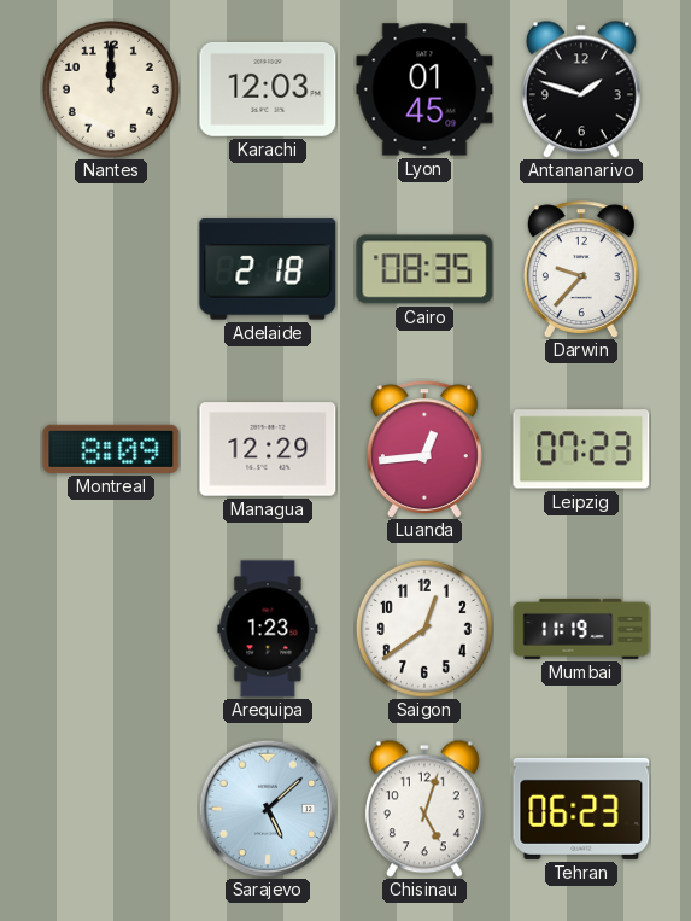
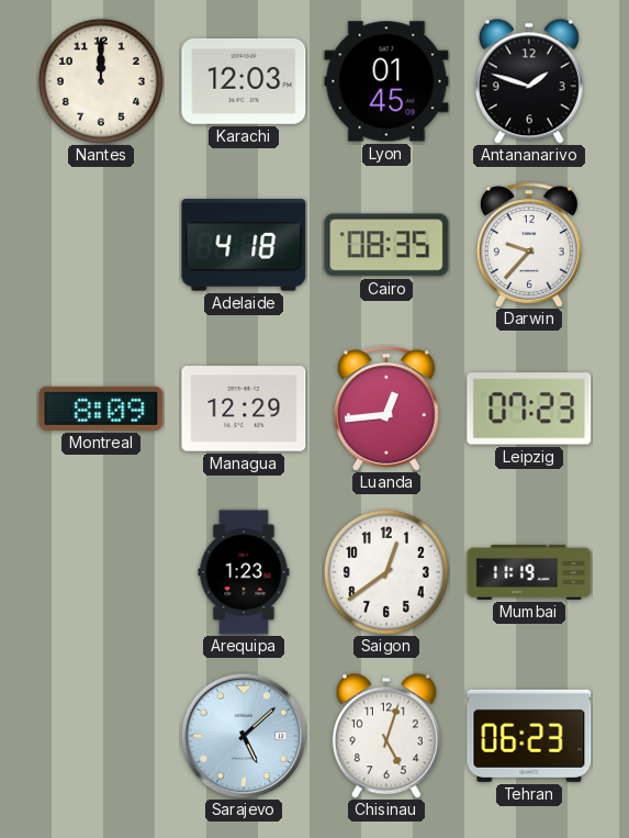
Adelaide: 2:18 -> 4:18 (244, 245)
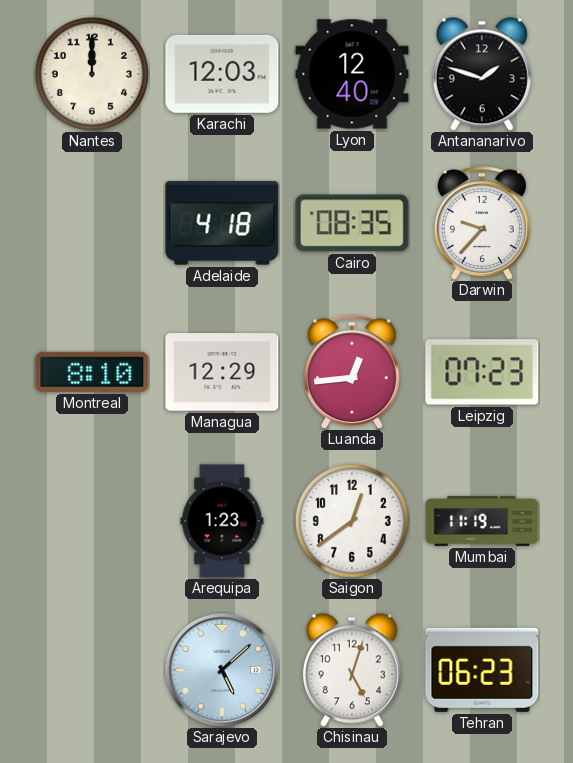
Lyon: 01:45 -> 12:40 (352, 74)
Montreal: 8:09 -> 8:10 (92, 372)
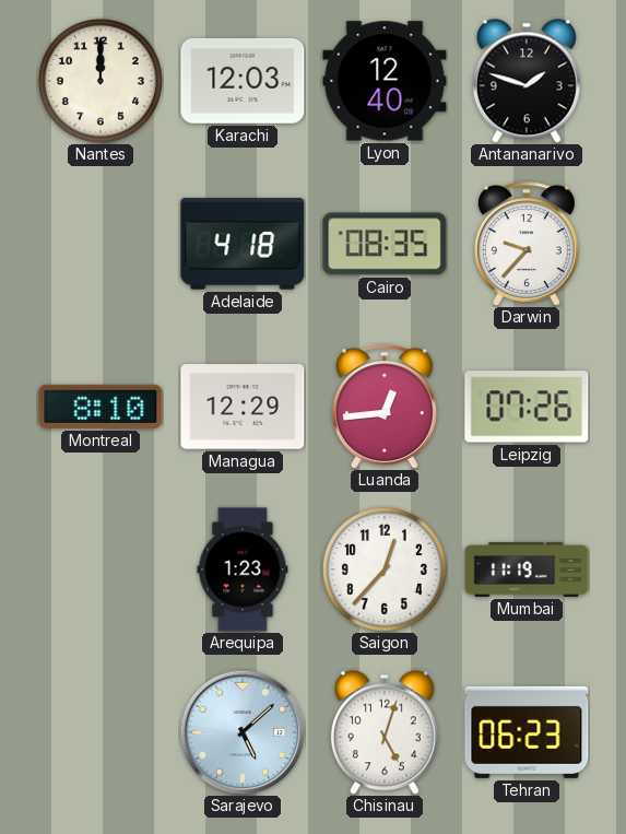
Leipzig: 07:23 -> 07:26 (527, 407)
Saigon: 12:39 -> 12:37 (385, 569)
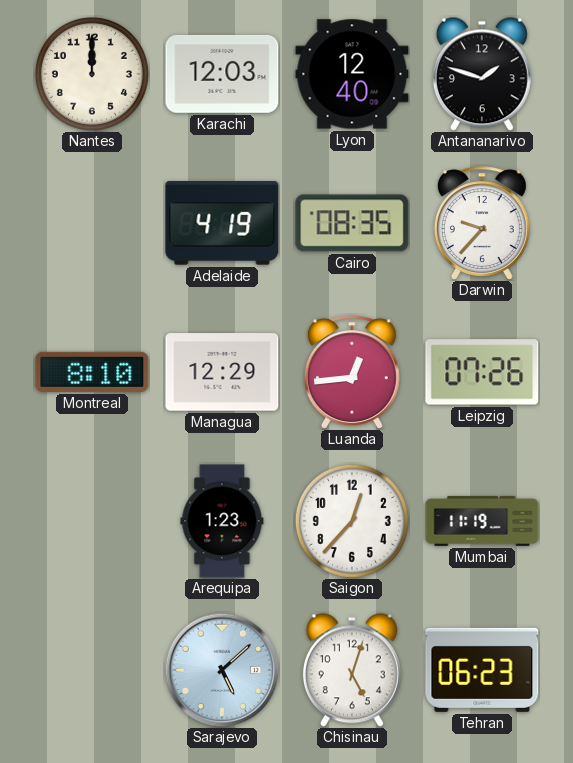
Adelaide: 4:18 -> 4:19 (222, 223)
